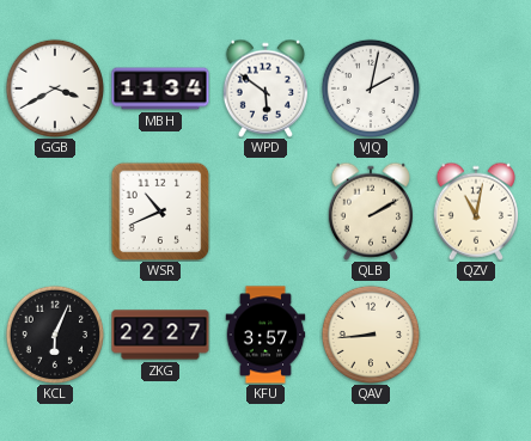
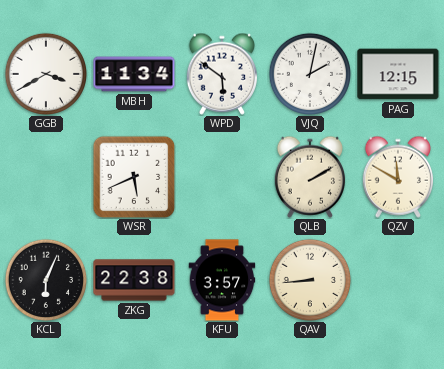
PAG: none -> 12:15 (398, 74)
WSR: 10:41 -> 5:41 (134, 177)
QZV: 11:02 -> 11:50 (398, 177)
ZKG: 22:27 -> 22:38 (134, 280)
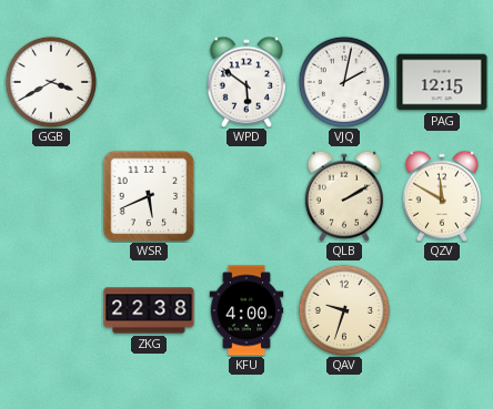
MBH: 11:34 -> none (134, 74)
KCL: 6:04 -> none (45, 279)
KFU: 3:57 -> 4:00 (247, 310)
QAV: 8:44 -> 9:33 (343, 309)
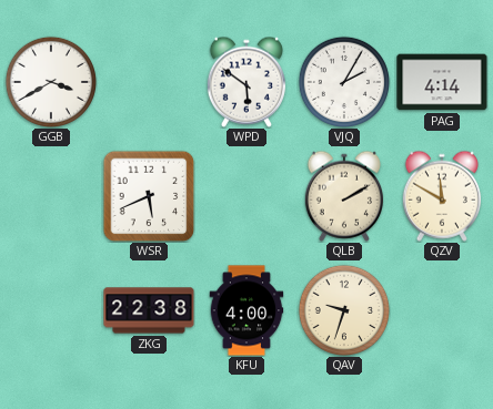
VJQ: 2:02 -> 2:05 (343, 81)
PAG: 12:15 -> 4:14 (442, 82)
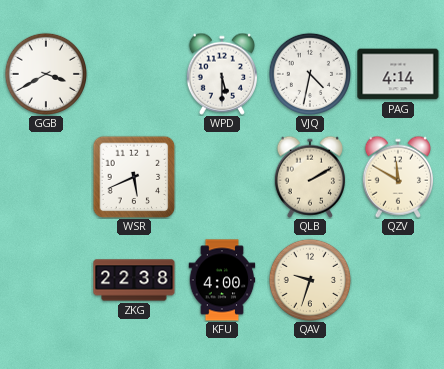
WPD: 5:51 -> 5:30 (222, 74)
VJQ: 2:05 -> 4:32 (309, 73)
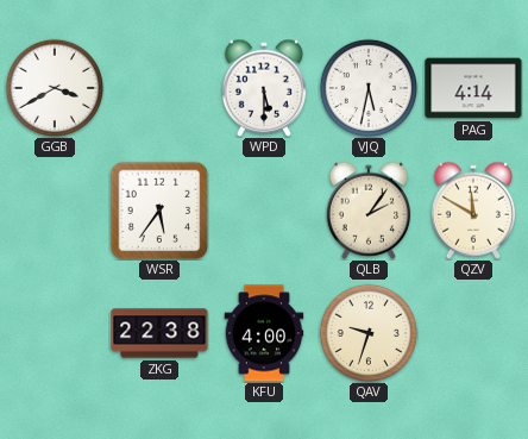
VJQ: 4:32 -> 5:32 (367, 87)
WSR: 5:41 -> 5:36 (159, 211)
QLB: 2:10 -> 2:06 (369, 211)
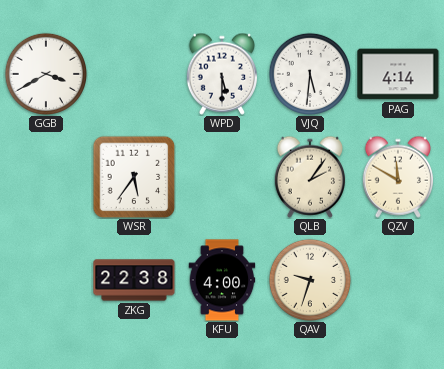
VJQ: 5:32 -> 5:31 (309, 73)
